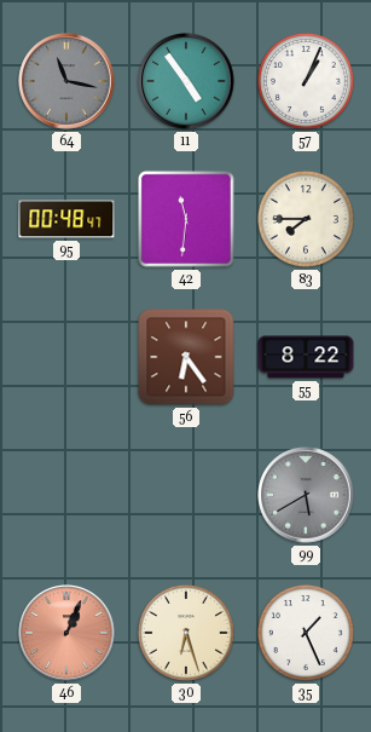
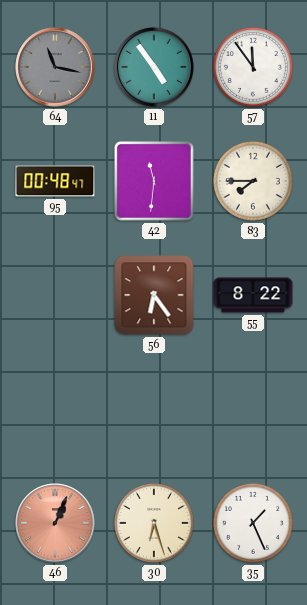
57: 1:04 -> 11:54 (253, 67)
99: 5:40 -> none (306, 495)
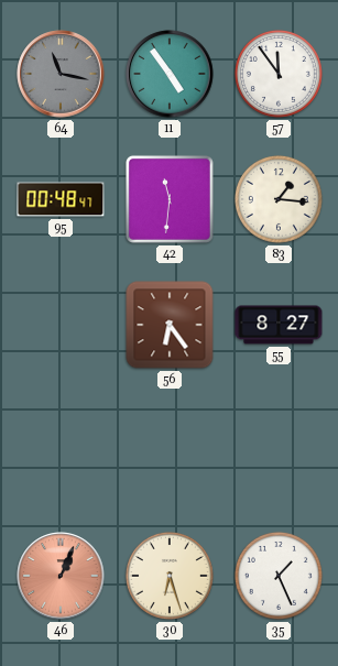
83: 7:45 -> 1:16 (279, 199)
55: 8:22 -> 8:27 (279, 325)
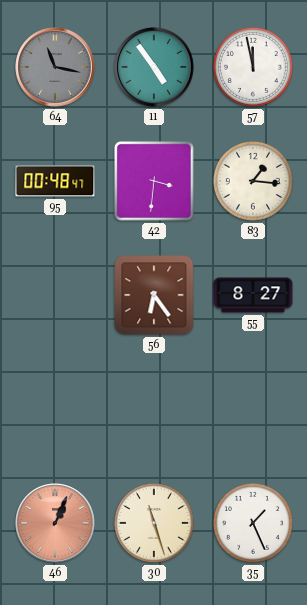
57: 11:54 -> 11:58 (253, 67)
42: 11:31 -> 3:31 (154, 181)
30: 6:27 -> 11:27 (154, 523)
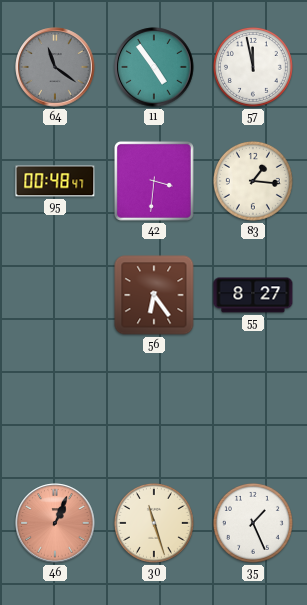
64: 11:17 -> 11:21 (55, 67)
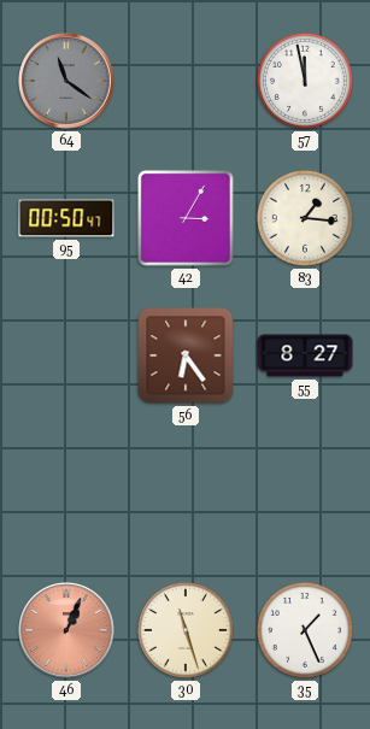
11: 4:54 -> none (154, 67)
95: 00:48 -> 00:50 (66, 218)
42: 3:31 -> 3:05 (186, 218)
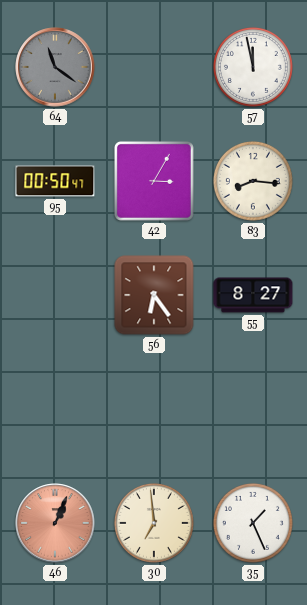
83: 1:16 -> 8:16 (253, 181)
30: 11:27 -> 6:59 (154, 523)
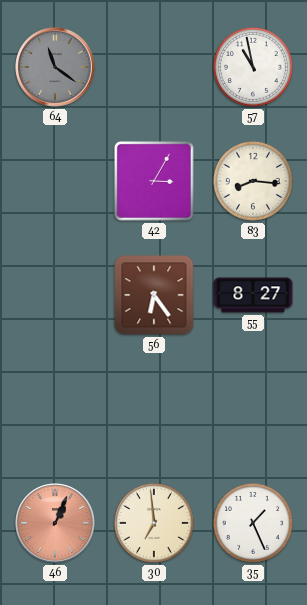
57: 11:58 -> 10:58 (253, 67)
95: 00:50 -> none (55, 181)
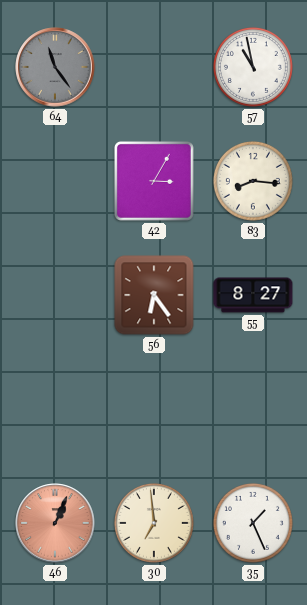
64: 11:21 -> 11:24 (55, 67)
